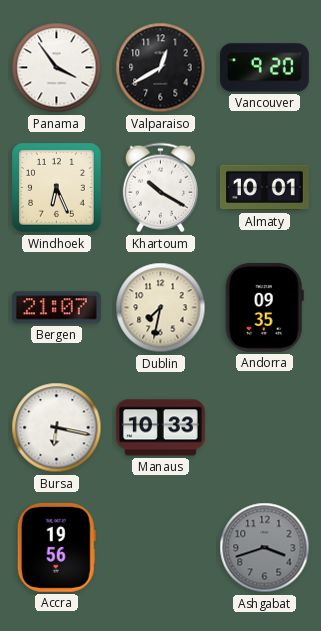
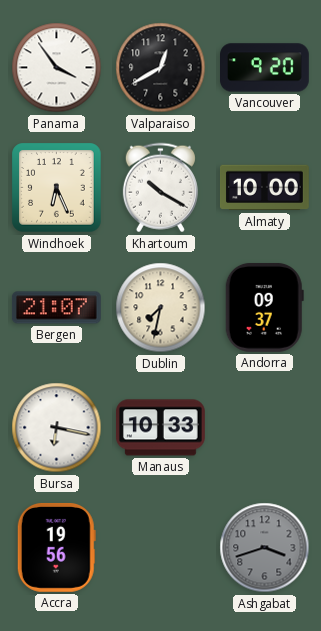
Almaty: 10:01 -> 10:00 (265, 188)
Andorra: 09:35 -> 09:37 (264, 307)
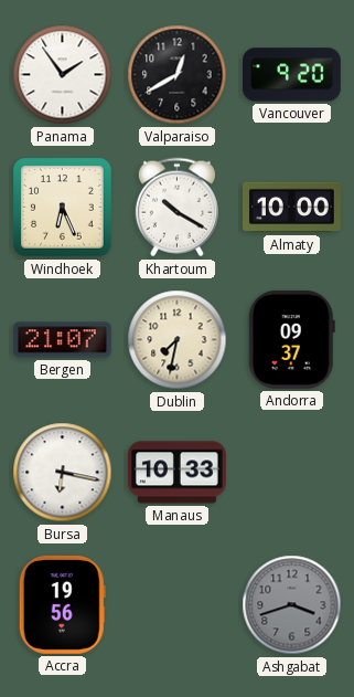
Panama: 3:54 -> 1:54 (63, 75)
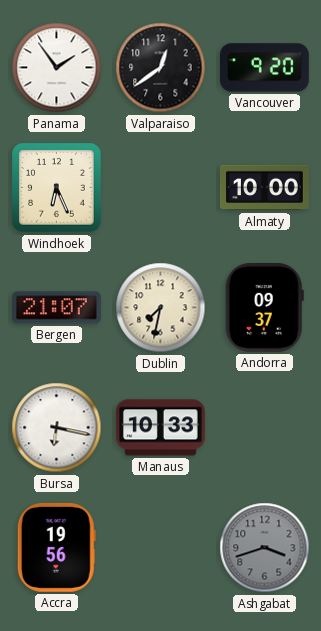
Valparaiso: 12:40 -> 12:39 (161, 68)
Khartoum: 10:20 -> none (176, 208)
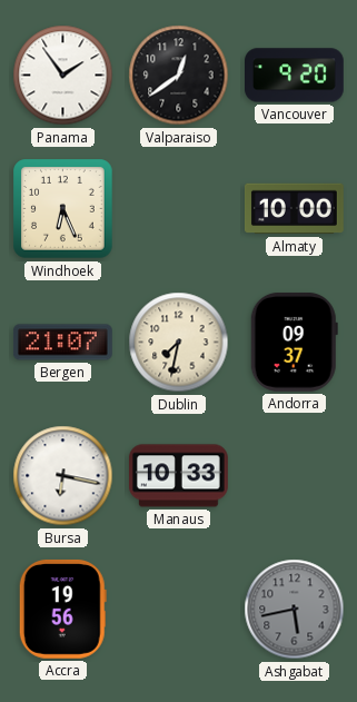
Ashgabat: 3:42 -> 5:43 (295, 610)
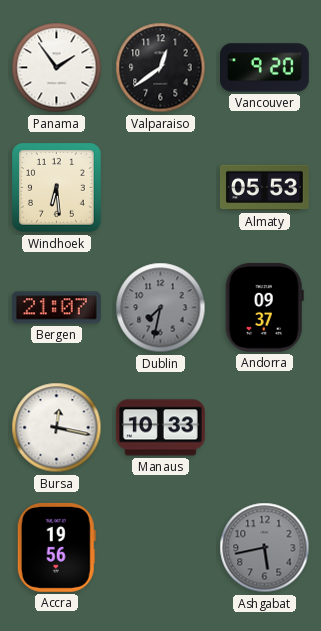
Windhoek: 6:26 -> 6:29 (57, 188)
Almaty: 10:00 -> 05:53 (265, 188)
Dublin dial: cream -> grey (161, 308)
Bursa: 6:17 -> 12:17 (57, 428)
